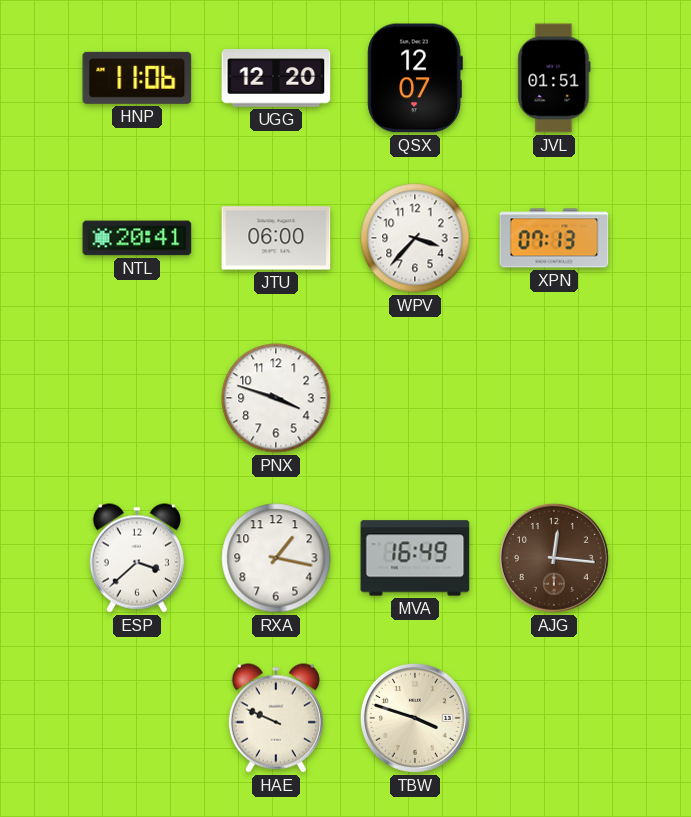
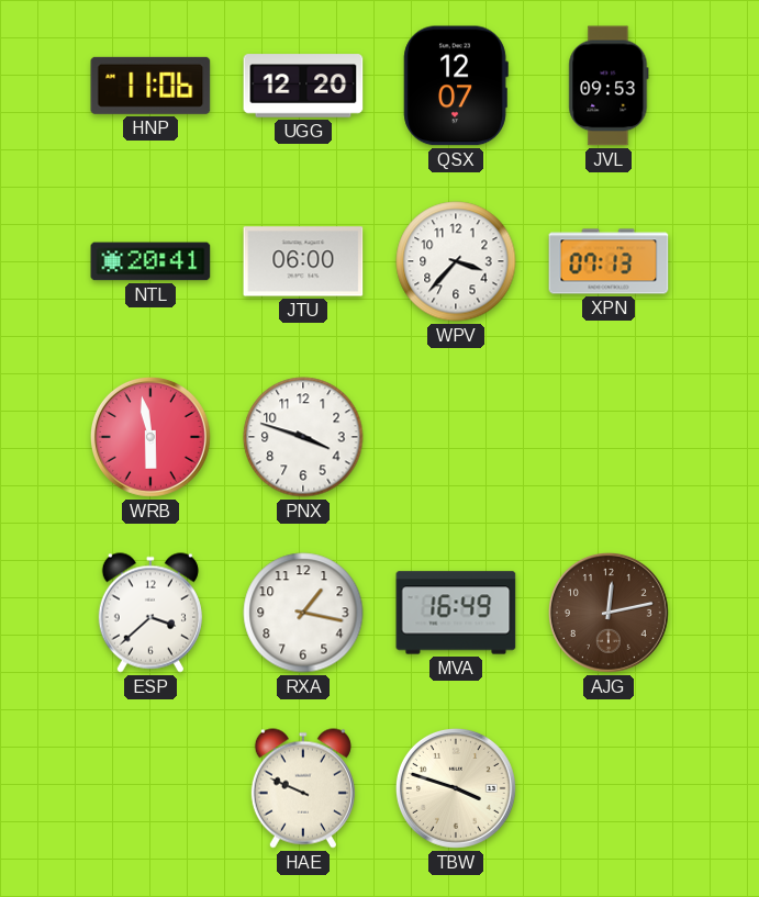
JVL: 01:51 -> 09:53 (609, 86)
WRB: none -> 5:58 (150, 437)
AJG: 12:16 -> 12:13 (609, 613)
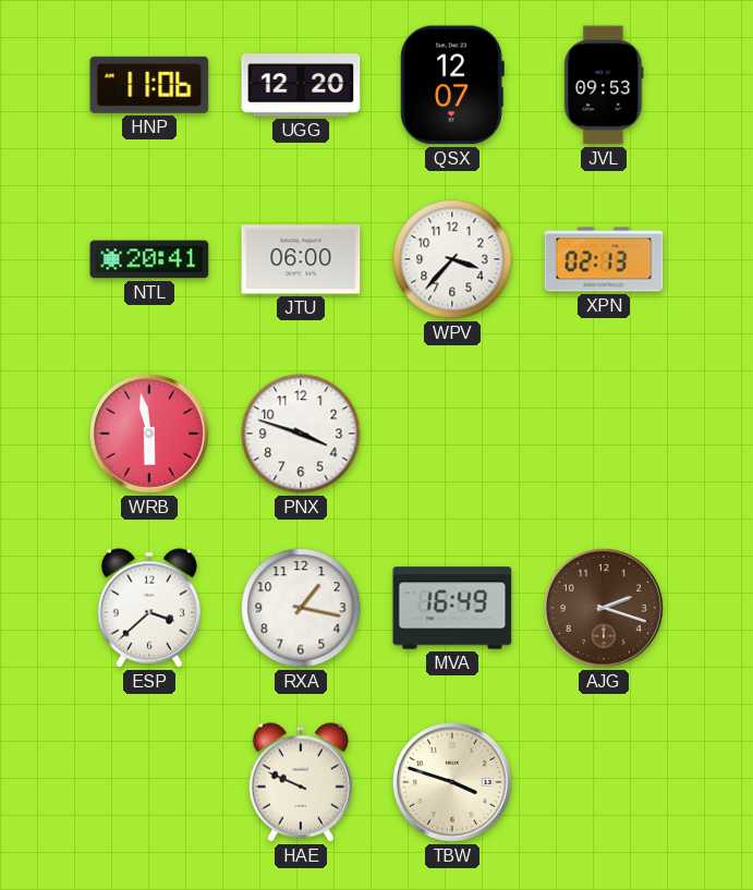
XPN: 07:13 -> 02:13 (604, 259)
AJG: 12:13 -> 2:18 (604, 608)
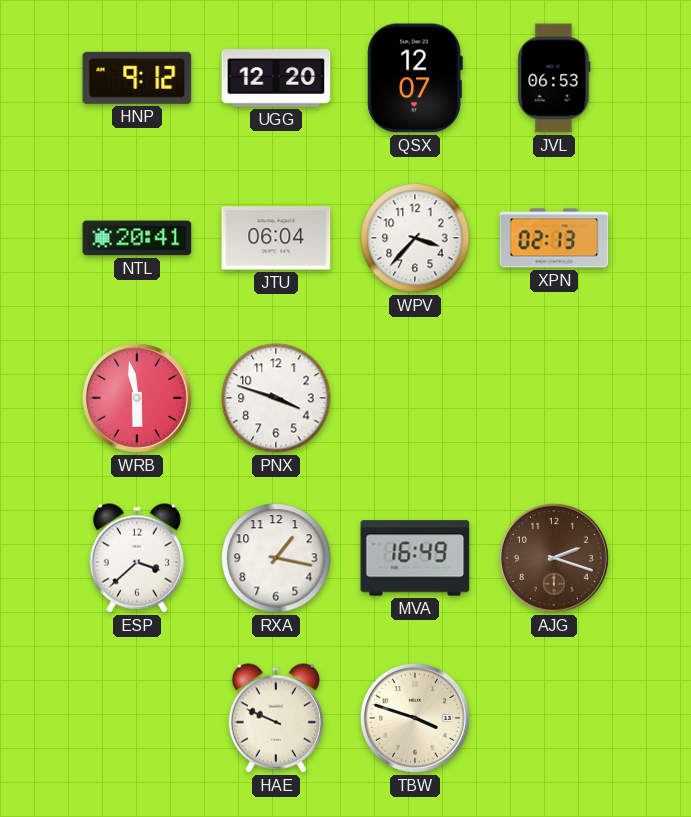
HNP: 11:06 -> 9:12 (137, 78)
JVL: 09:53 -> 06:53 (554, 78)
JTU: 06:00 -> 06:04 (276, 238)
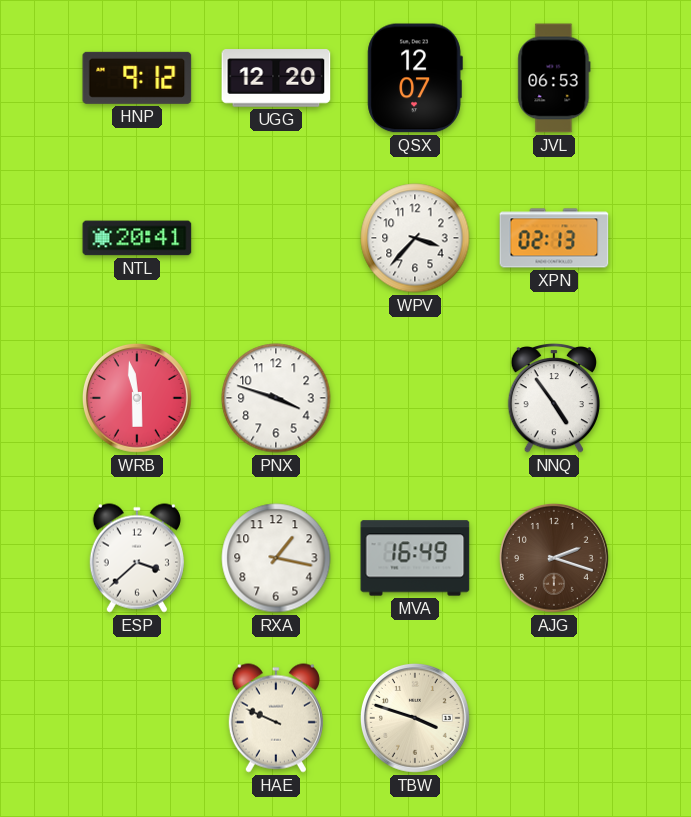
JTU: 06:04 -> none (276, 238)
NNQ: none -> 4:54 (553, 398)
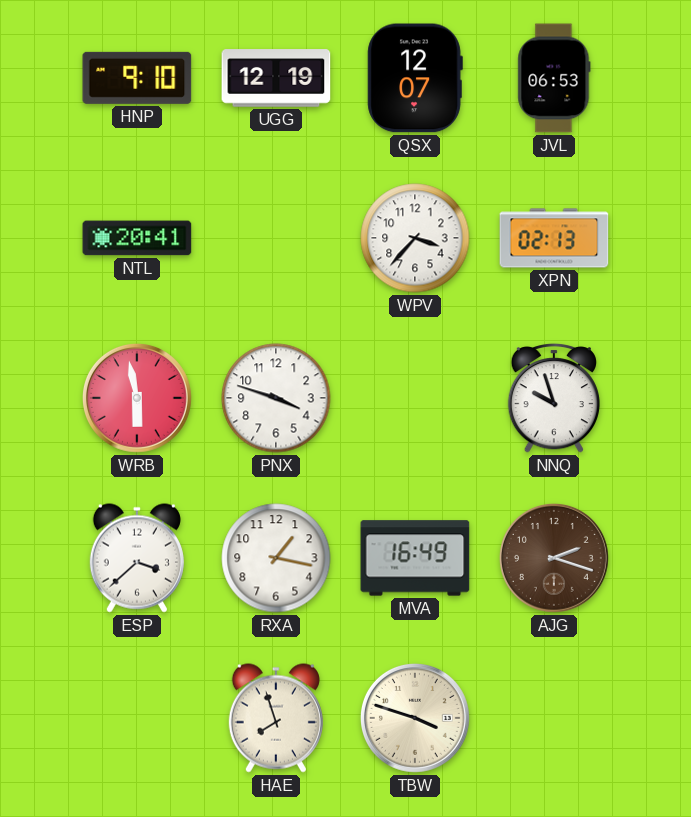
HNP: 9:12 -> 9:10 (137, 78)
UGG: 12:20 -> 12:19 (276, 78)
NNQ: 4:54 -> 9:57 (553, 398)
HAE: 9:49 -> 7:57 (276, 718)
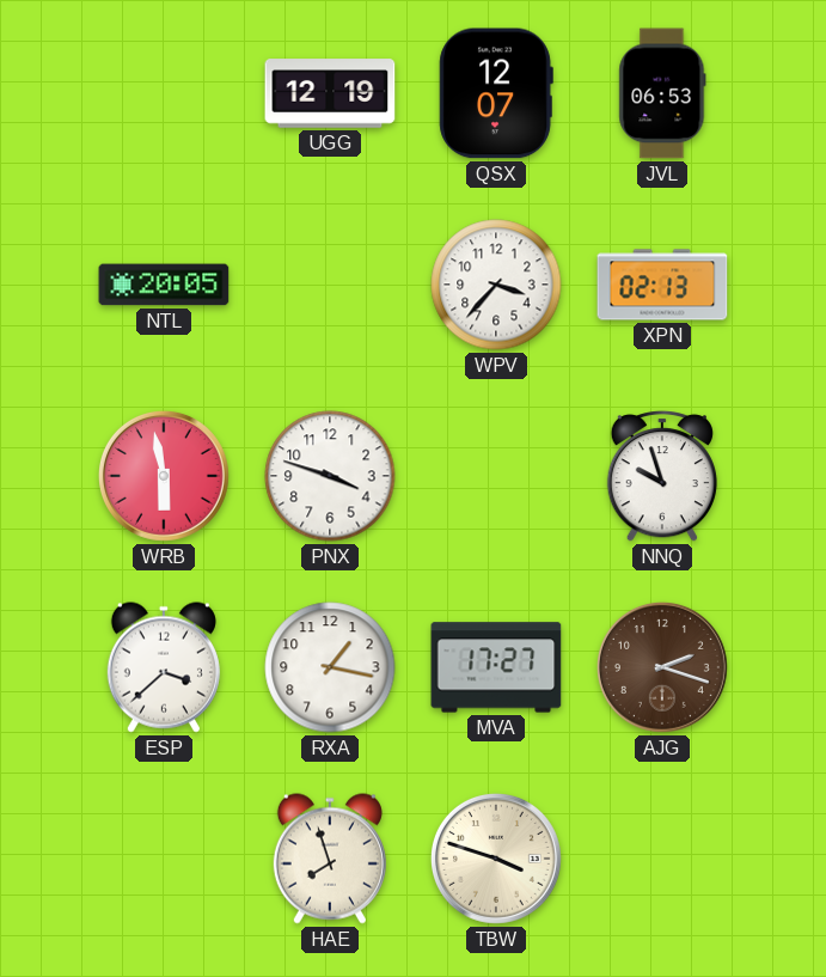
HNP: 9:10 -> none (137, 78)
NTL: 20:41 -> 20:05 (164, 285)
MVA: 16:49 -> 17:27 (496, 667)
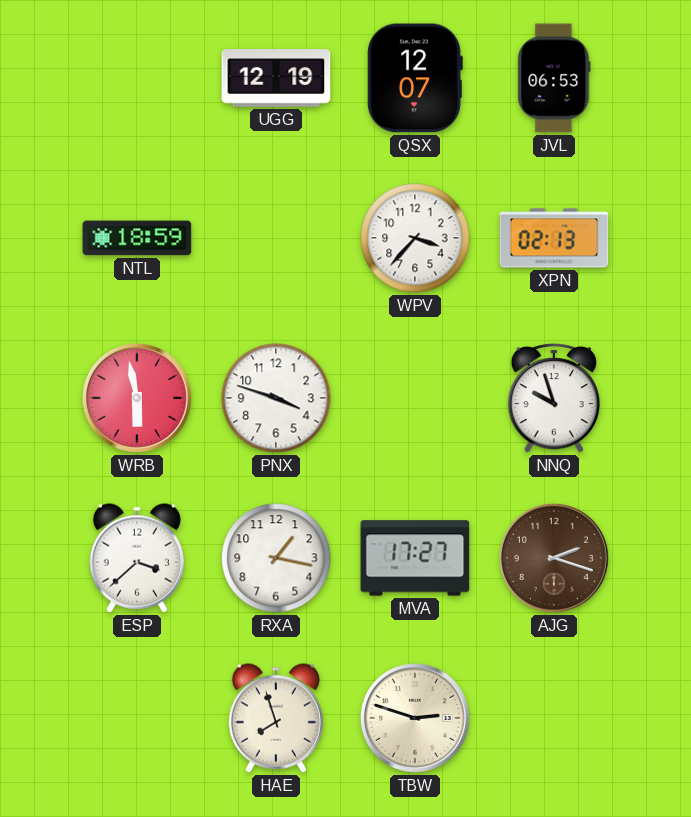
NTL: 20:05 -> 18:59 (137, 238)
TBW: 3:48 -> 2:48 (415, 718)
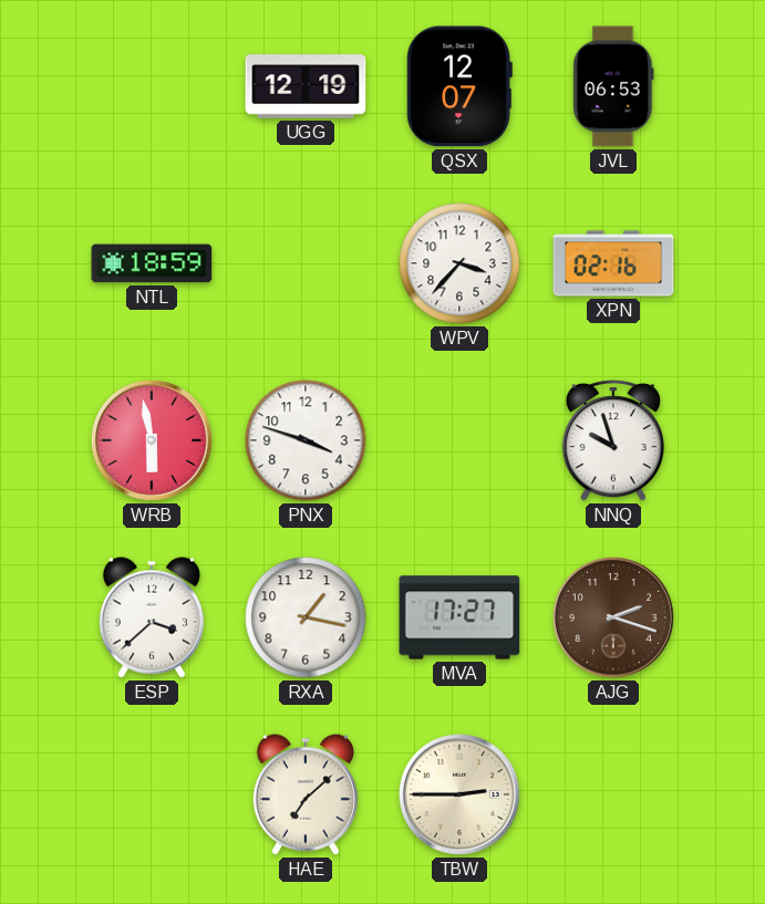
XPN: 02:13 -> 02:16 (613, 263)
HAE: 7:57 -> 7:08 (306, 794)
TBW: 2:48 -> 2:45 (459, 794)
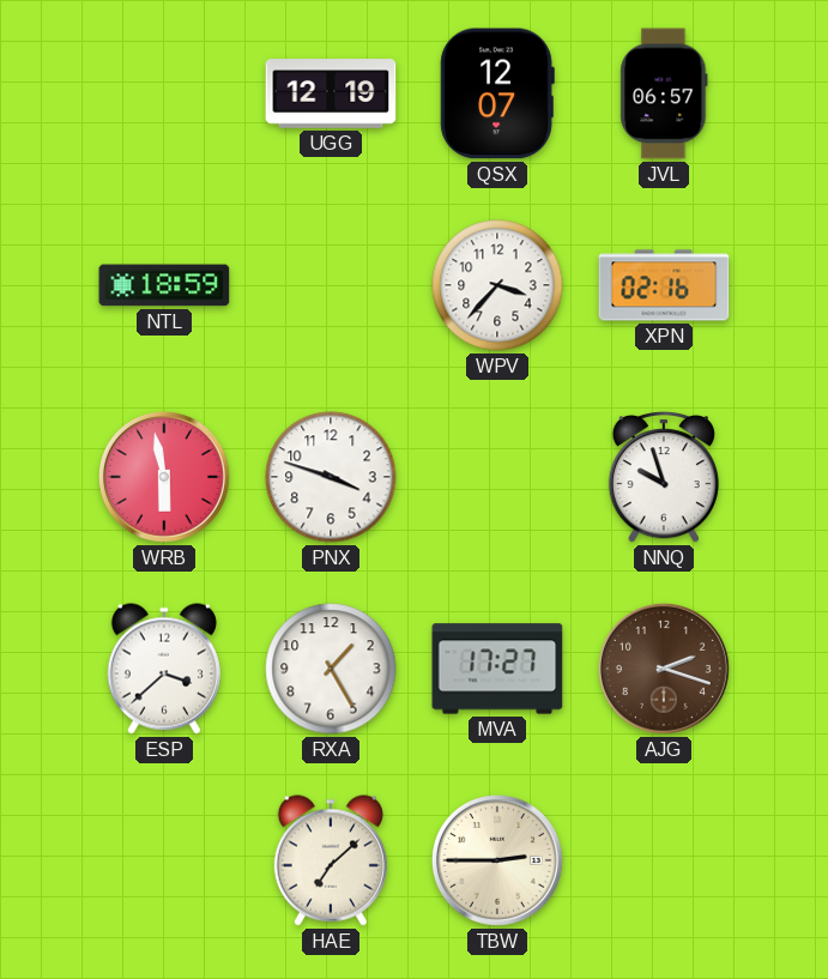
JVL: 06:53 -> 06:57 (664, 93)
RXA: 1:17 -> 1:25 (331, 669)
